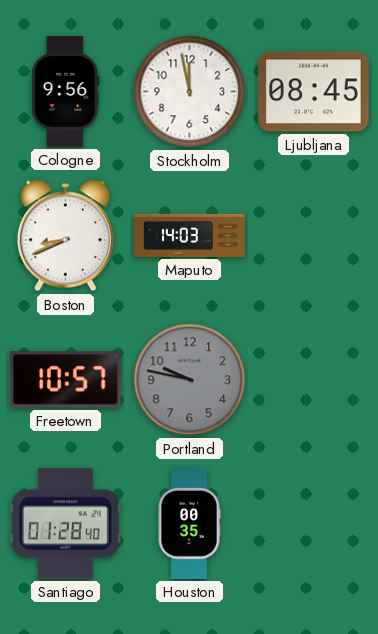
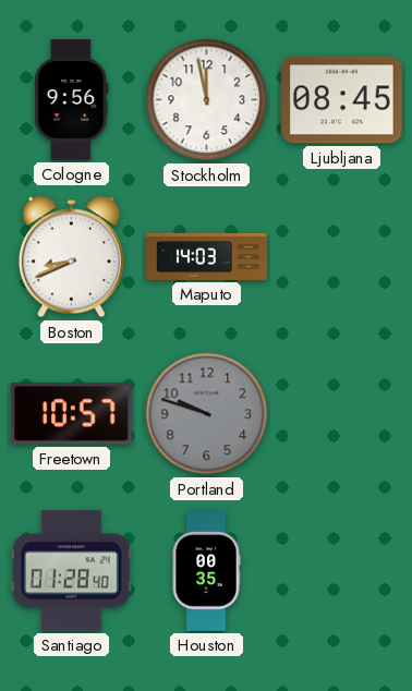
Portland: 9:47 -> 9:48 (207, 414)
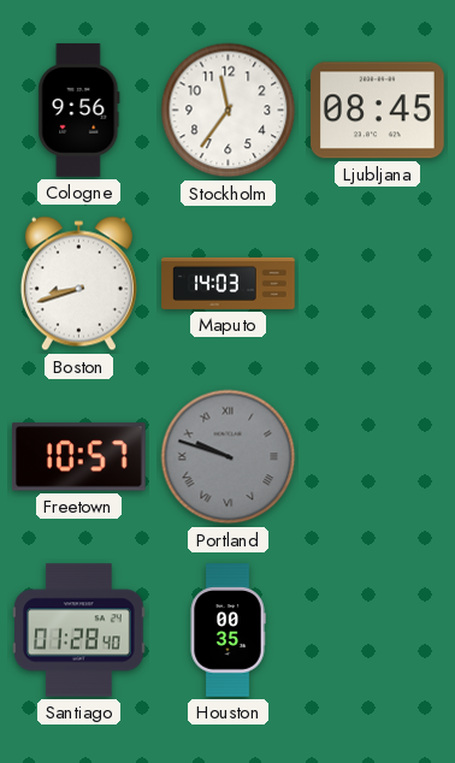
Stockholm: 11:58 -> 11:36 (229, 111)
Boston: 8:41 -> 8:42 (78, 284)
Portland numerals: Arabic -> Roman (229, 457)
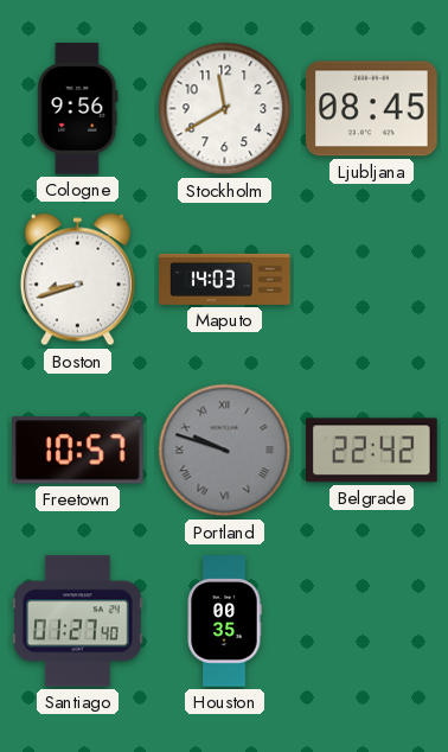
Stockholm: 11:36 -> 11:40 (225, 109)
Belgrade: none -> 22:42 (372, 451)
Santiago: 01:28 -> 01:27 (78, 622)
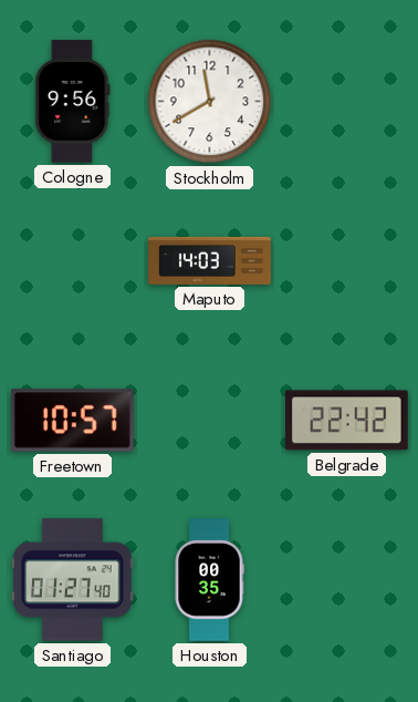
Ljubljana: 08:45 -> none (372, 109)
Boston: 8:42 -> none (77, 280)
Portland: 9:48 -> none (225, 451)
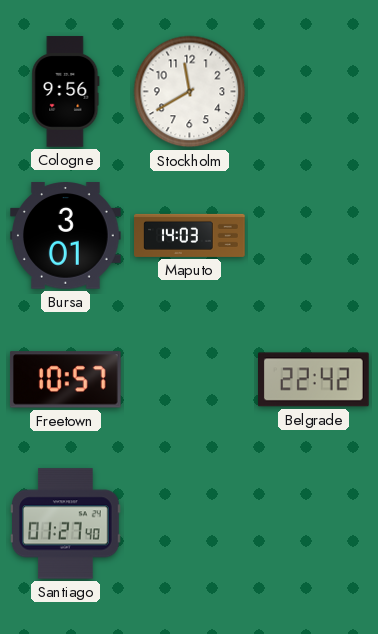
Bursa: none -> 3:01 (66, 236)
Houston: 00:35 -> none (209, 580)
